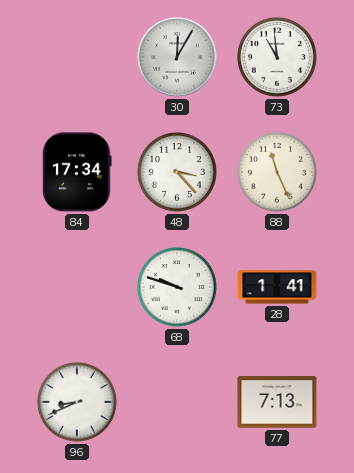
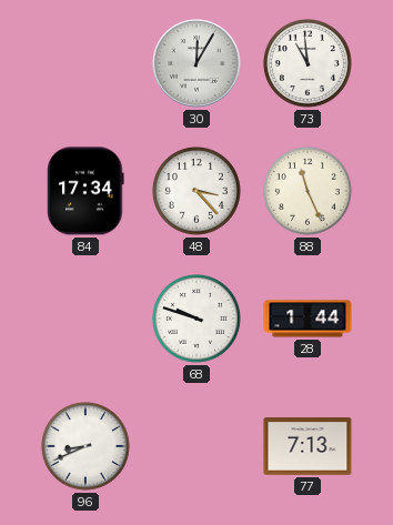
28: 1:41 -> 1:44 (308, 319)
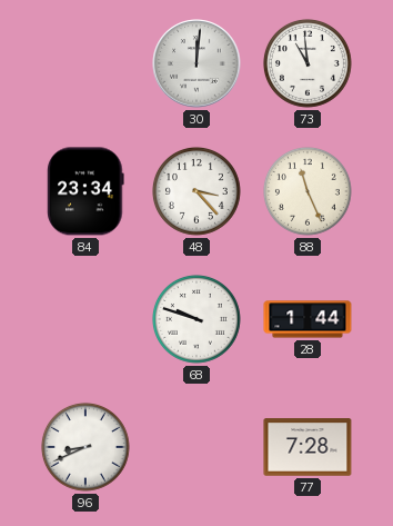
30: 12:05 -> 12:01 (196, 63)
84: 17:34 -> 23:34 (85, 191)
77: 7:13 -> 7:28 (308, 447)
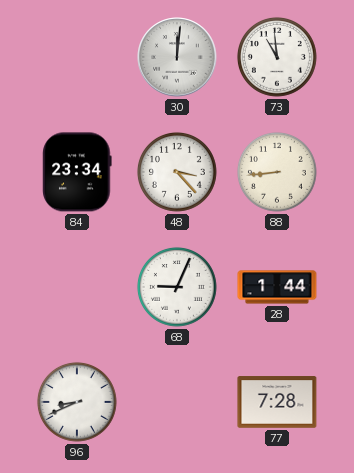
88: 11:26 -> 8:44 (277, 172)
68: 9:48 -> 9:04 (177, 287)
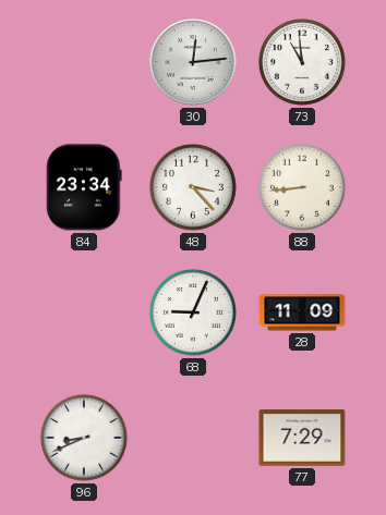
30: 12:01 -> 12:14 (193, 62)
28: 1:44 -> 11:09 (302, 312)
77: 7:28 -> 7:29 (302, 438)
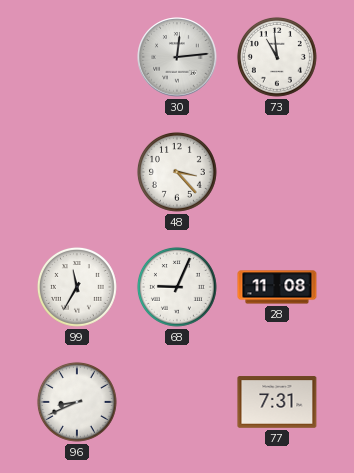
84: 23:34 -> none (84, 187)
88: 8:44 -> none (302, 187)
99: none -> 11:35 (77, 287)
28: 11:09 -> 11:08 (277, 287)
77: 7:29 -> 7:31 (277, 402)
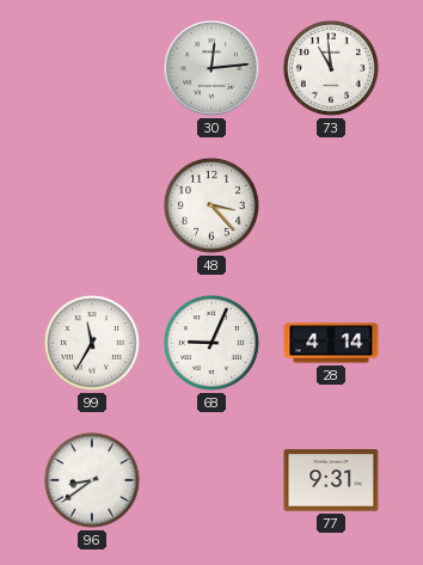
28: 11:08 -> 4:14 (331, 343)
96: 8:41 -> 8:39 (92, 480)
77: 7:31 -> 9:31 (331, 480)
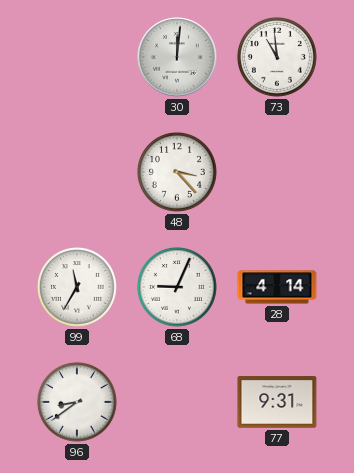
30: 12:14 -> 12:01 (177, 57)
